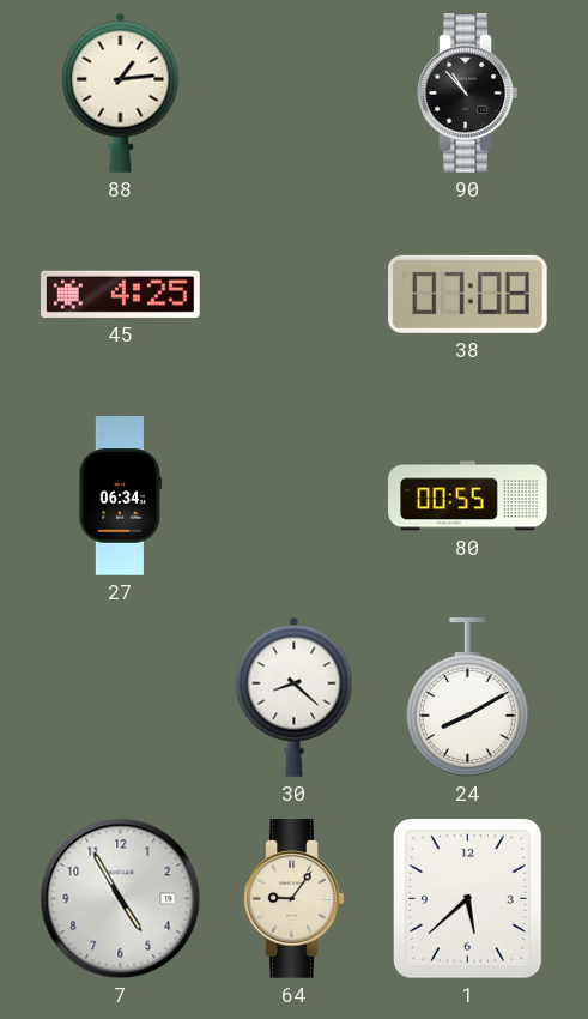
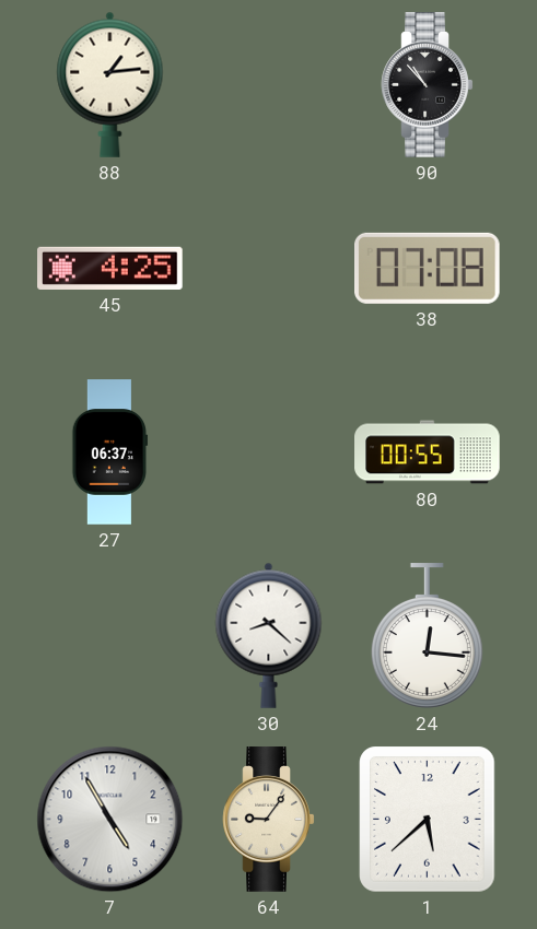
27: 06:34 -> 06:37 (110, 452)
24: 8:10 -> 12:16 (427, 636)
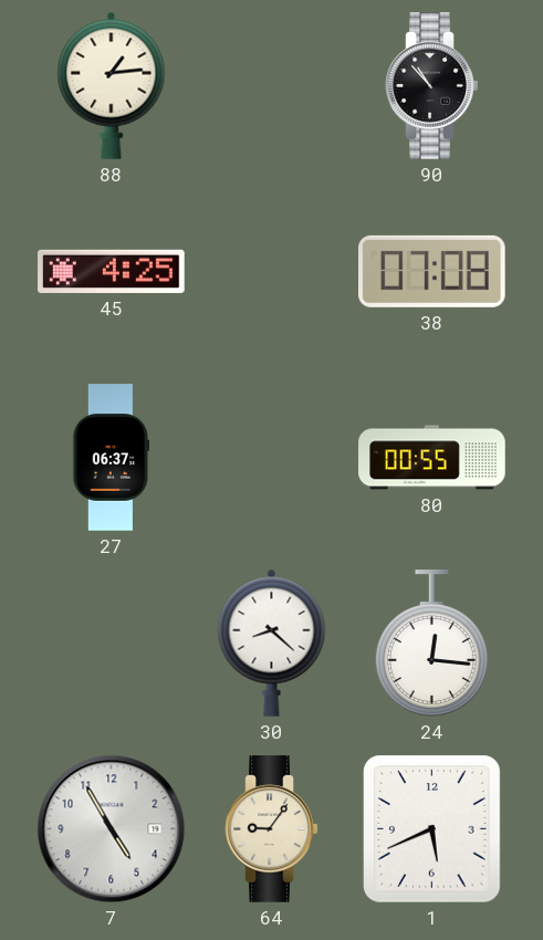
1: 5:38 -> 5:41 (432, 829)
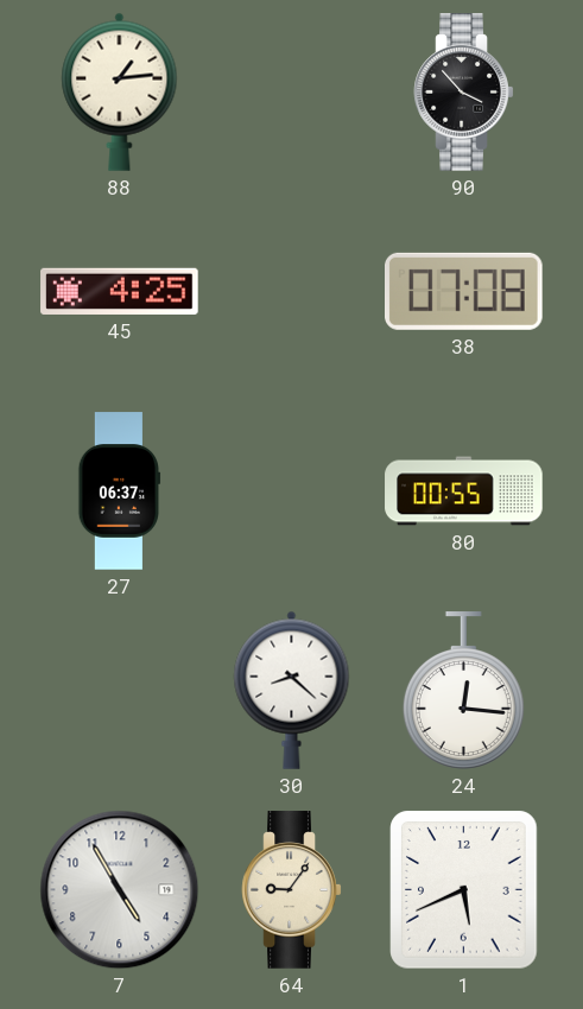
90: 10:53 -> 3:53 (464, 93)
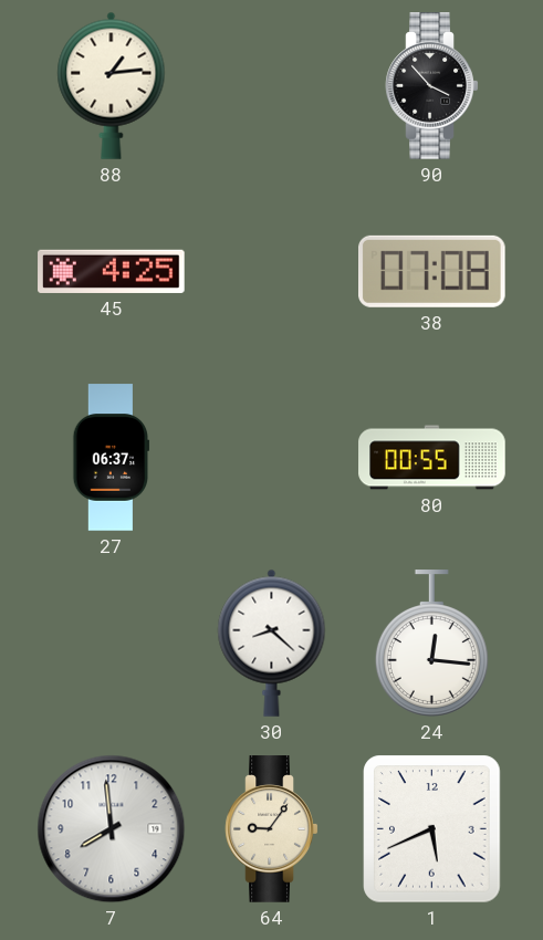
7: 4:55 -> 7:59 (112, 829)
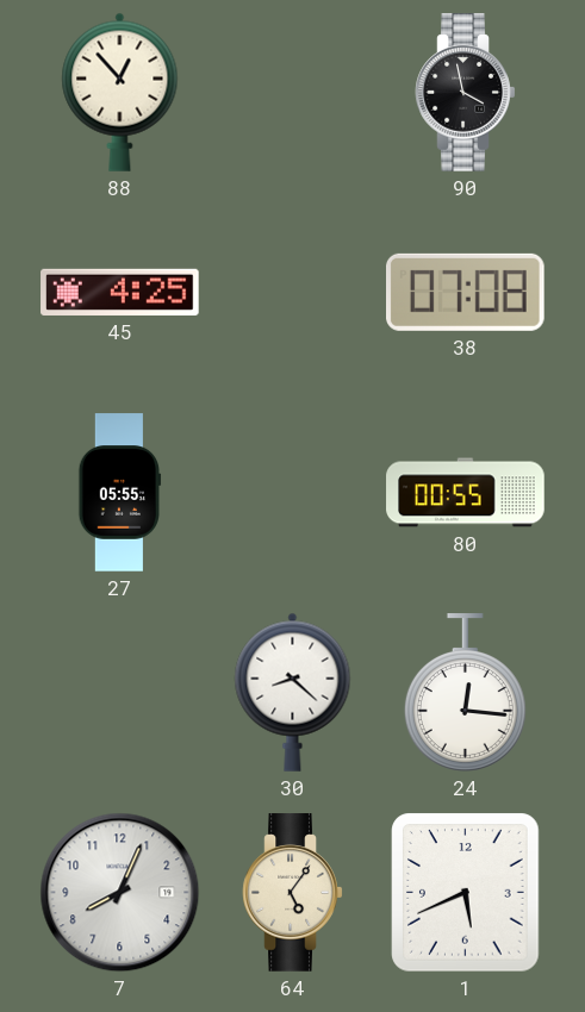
88: 1:14 -> 12:53 (120, 92)
90: 3:53 -> 3:58 (466, 93)
27: 06:37 -> 05:55 (120, 493)
7: 7:59 -> 8:04 (120, 893)
64: 9:06 -> 5:06 (293, 893)
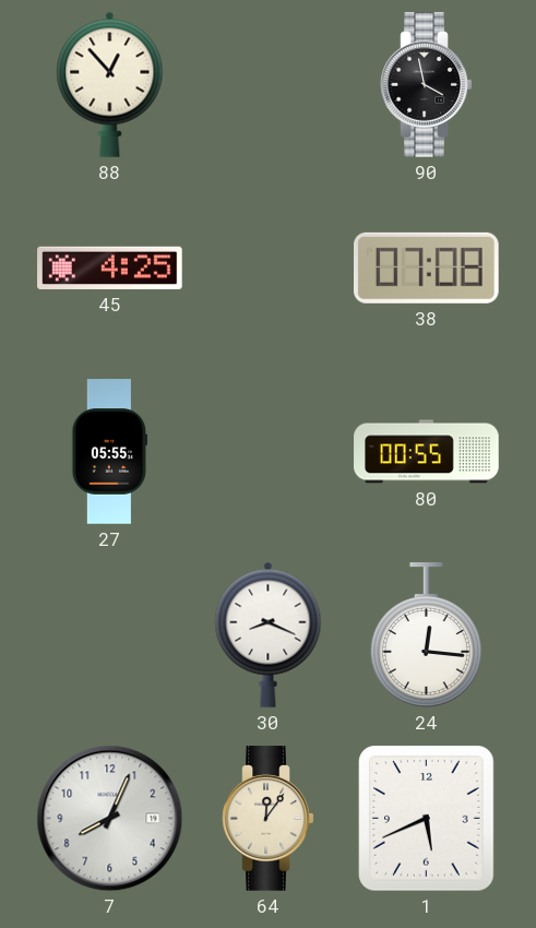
30: 8:22 -> 8:19 (269, 634)
64: 5:06 -> 12:06 (269, 819)
